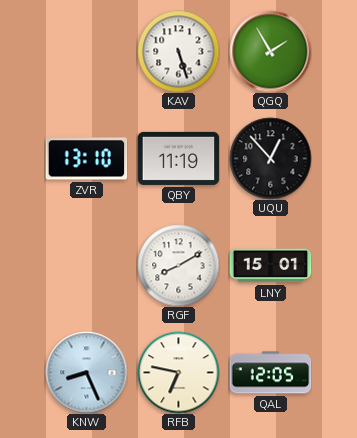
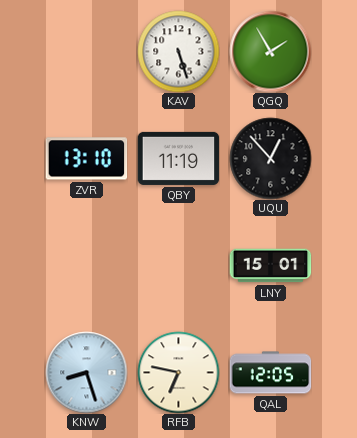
RGF: 8:10 -> none (178, 265)
KNW: 8:26 -> 8:27 (86, 372)
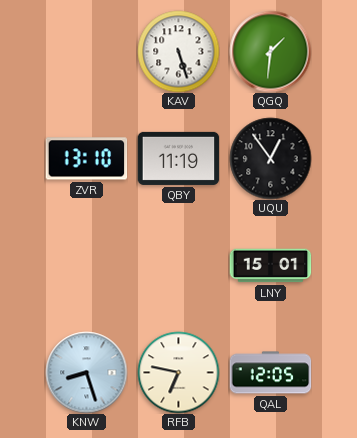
QGQ: 1:55 -> 1:31 (270, 51)
UQU: 12:53 -> 12:54 (270, 158)
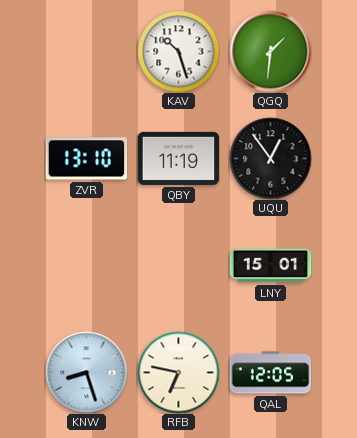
KAV: 5:27 -> 10:27 (178, 51)
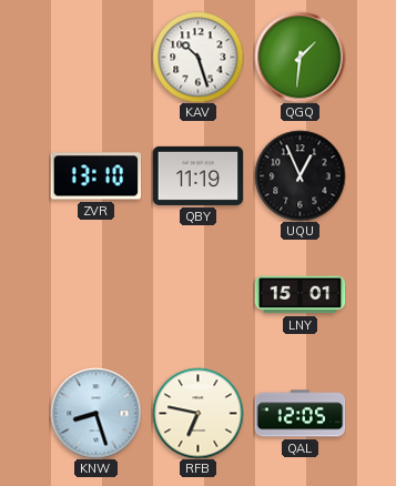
UQU: 12:54 -> 12:56 (299, 175)
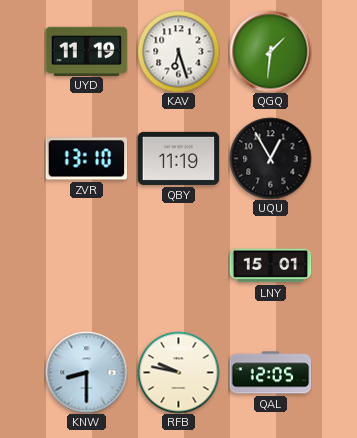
UYD: none -> 11:19 (86, 51)
KAV: 10:27 -> 6:27 (178, 51)
UQU: 12:56 -> 12:55 (270, 158)
KNW: 8:27 -> 8:30 (86, 372)
RFB: 6:47 -> 9:47 (178, 372)
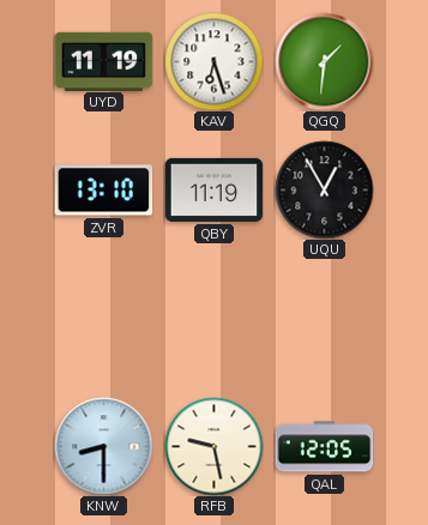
LNY: 15:01 -> none (270, 266)
RFB: 9:47 -> 9:28 (213, 446)
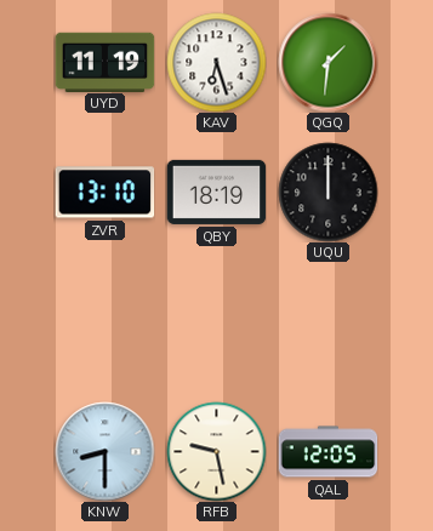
QBY: 11:19 -> 18:19 (216, 192)
UQU: 12:55 -> 12:00 (327, 192)
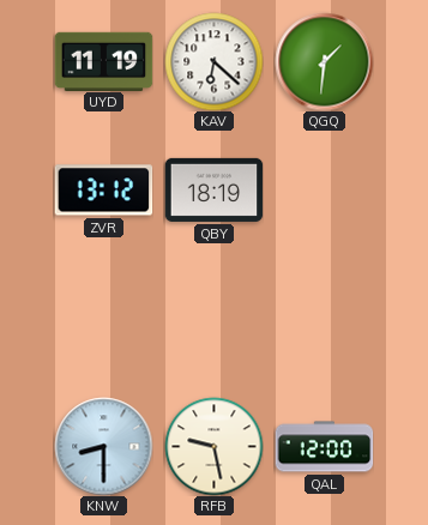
KAV: 6:27 -> 6:22 (213, 61)
ZVR: 13:10 -> 13:12 (103, 191)
UQU: 12:00 -> none (327, 192)
QAL: 12:05 -> 12:00 (324, 447)
